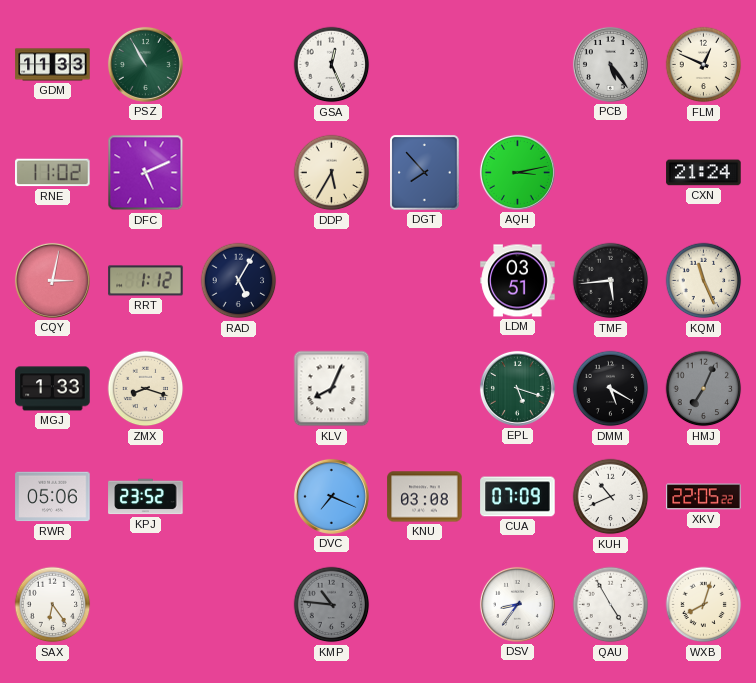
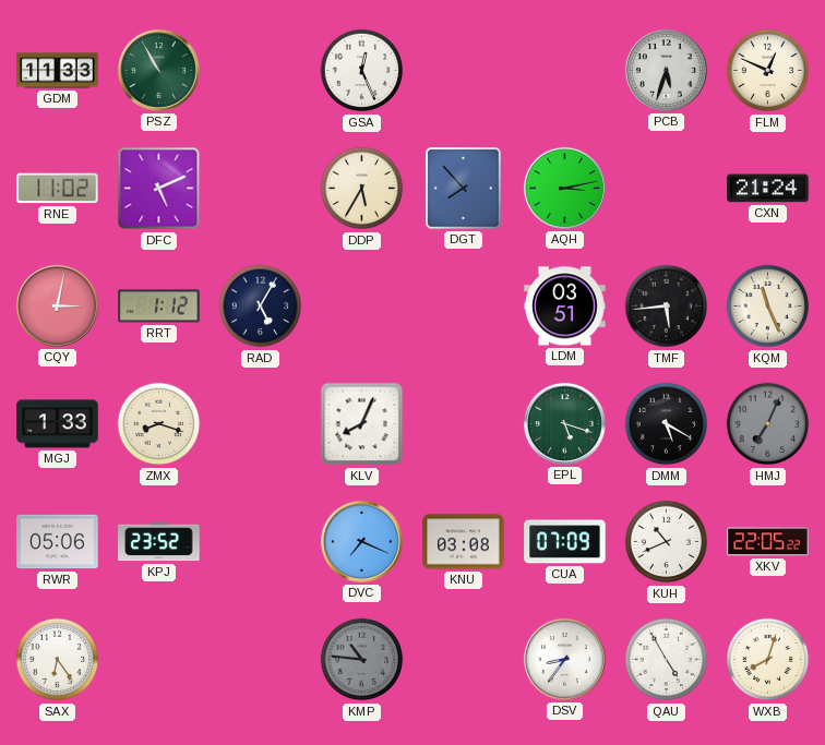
PCB: 5:24 -> 5:33 (666, 70)
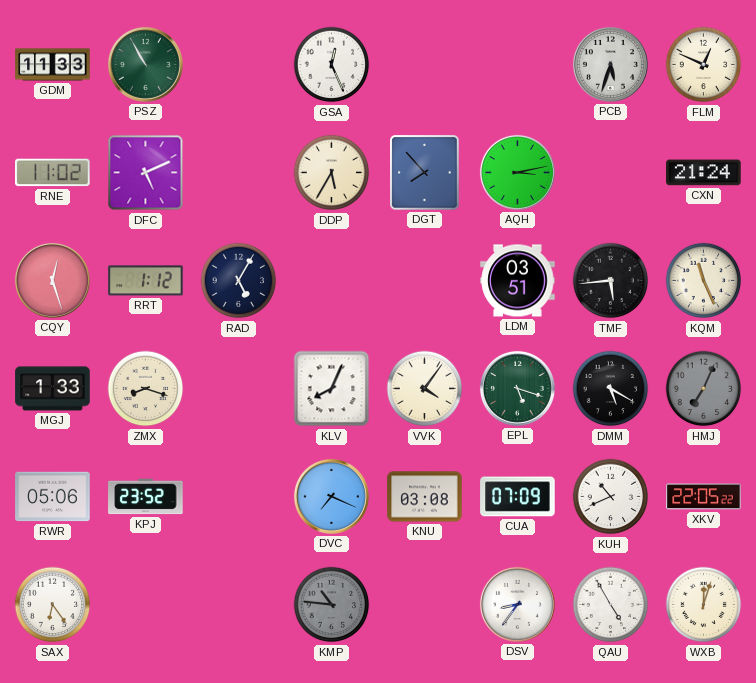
CQY: 3:02 -> 12:27 (52, 280)
VVK: none -> 4:06 (425, 389)
WXB: 8:03 -> 12:03 (704, 605)
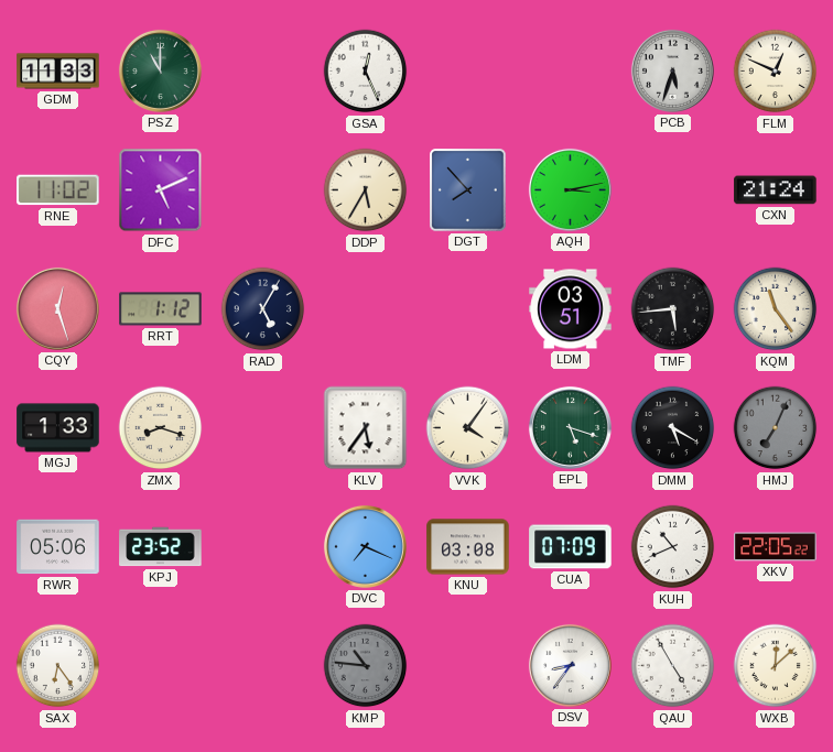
PSZ: 10:55 -> 11:00 (160, 70)
KQM: 11:26 -> 11:24 (776, 309)
KLV: 8:04 -> 5:36 (366, 428)
WXB: 12:03 -> 12:08 (776, 666)
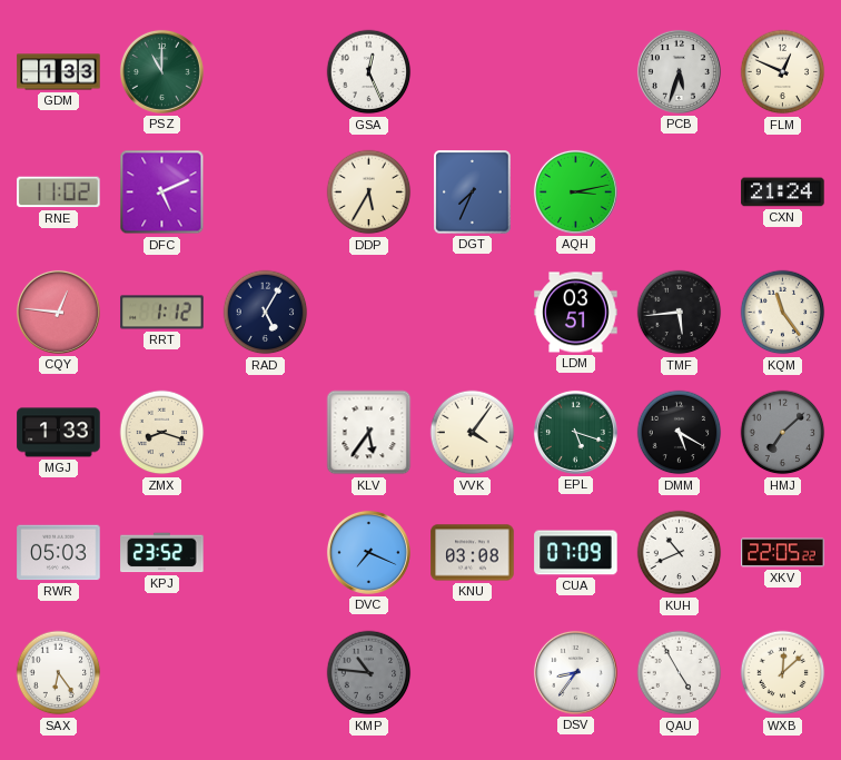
GDM: 11:33 -> 1:33 (59, 72)
DGT: 7:53 -> 7:34 (473, 193)
CQY: 12:27 -> 12:46 (58, 312)
HMJ: 7:04 -> 7:08 (783, 433)
RWR: 05:06 -> 05:03 (59, 553)
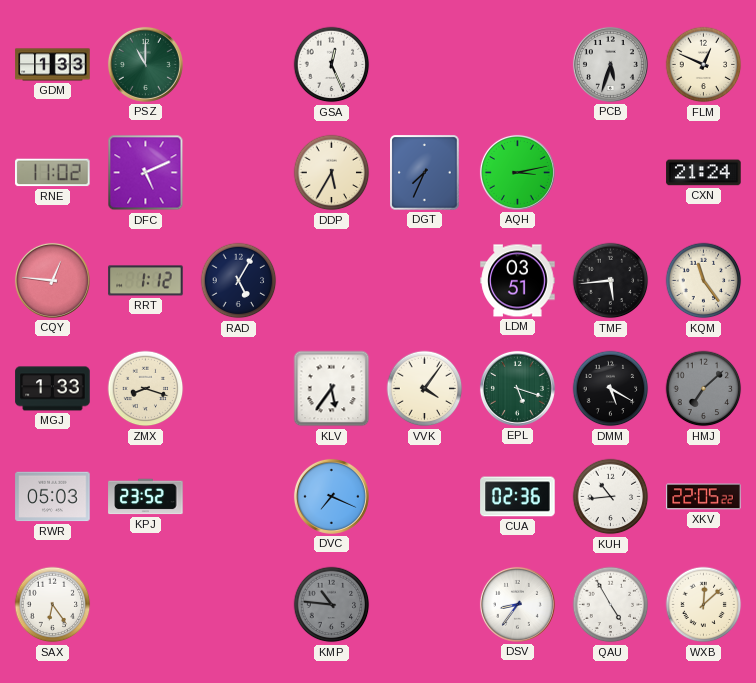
KNU: 03:08 -> none (473, 553)
CUA: 07:09 -> 02:36 (518, 497)
KUH: 10:41 -> 10:44 (611, 497)
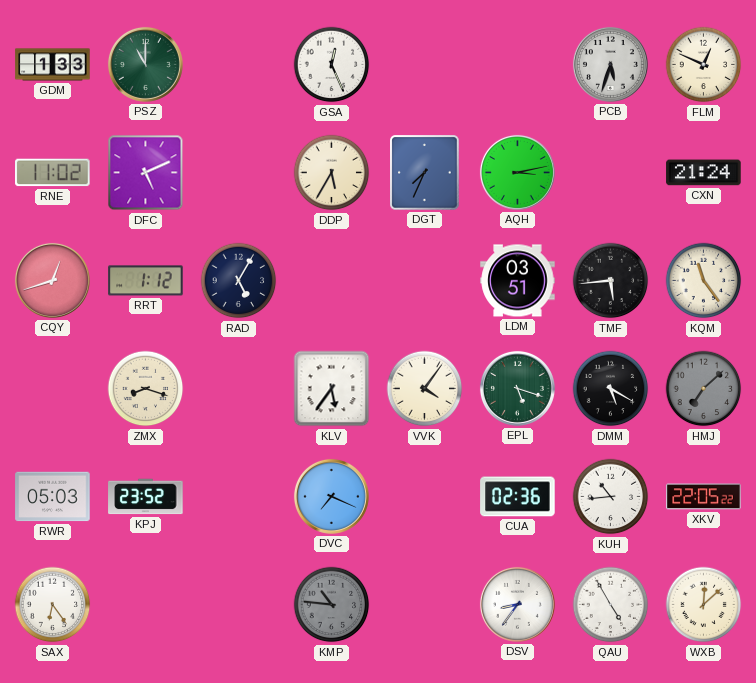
CQY: 12:46 -> 12:42 (52, 280)
MGJ: 1:33 -> none (53, 389)
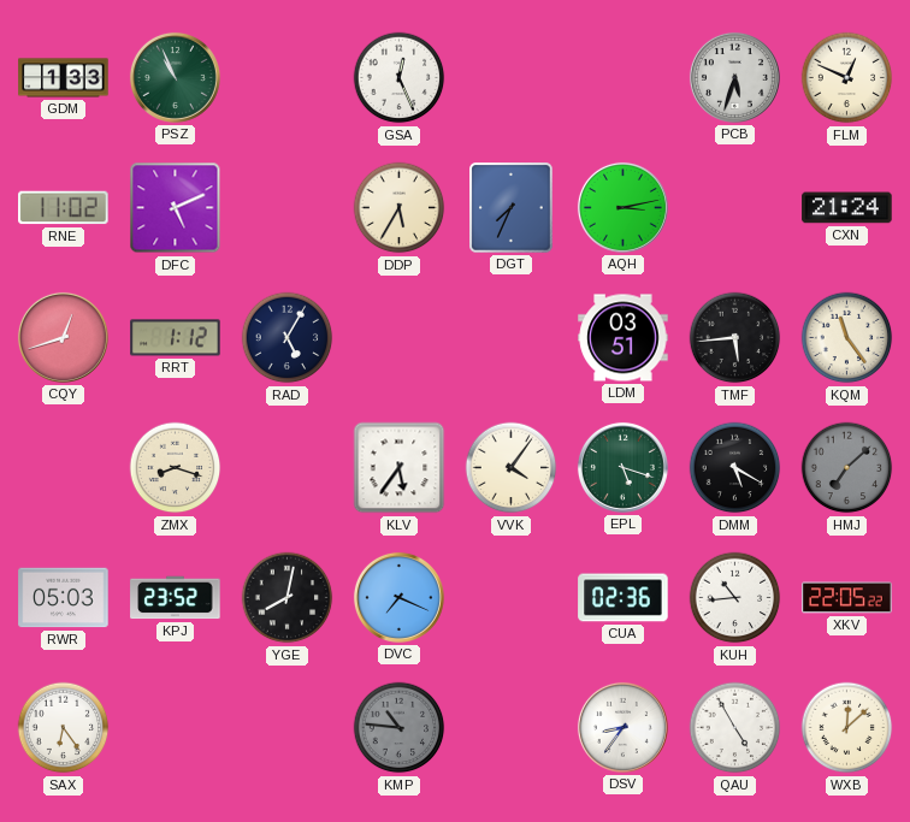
PSZ: 11:00 -> 10:56 (175, 77)
YGE: none -> 8:02 (288, 598)
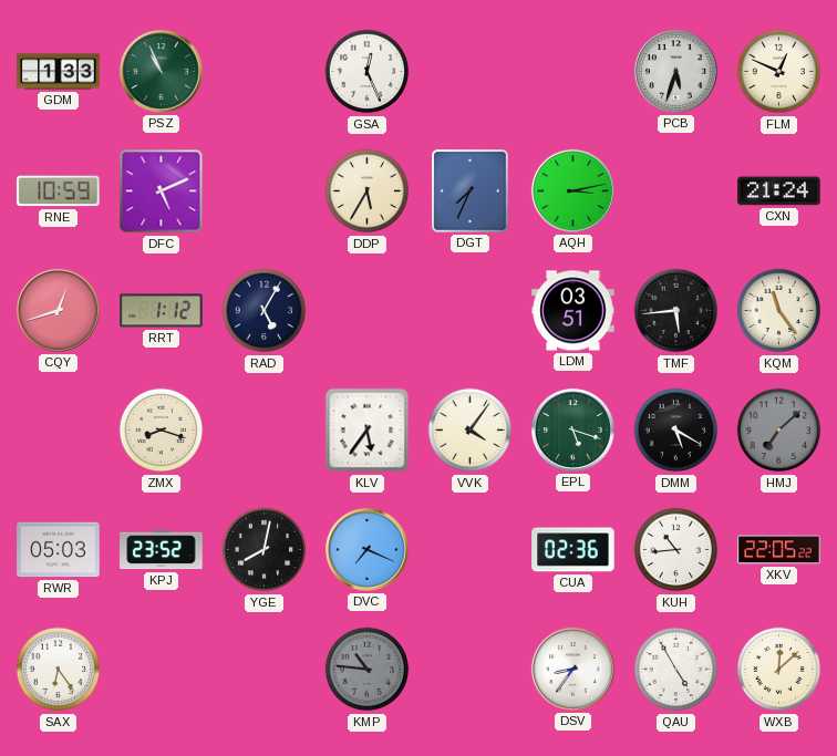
RNE: 11:02 -> 10:59 (59, 191)
